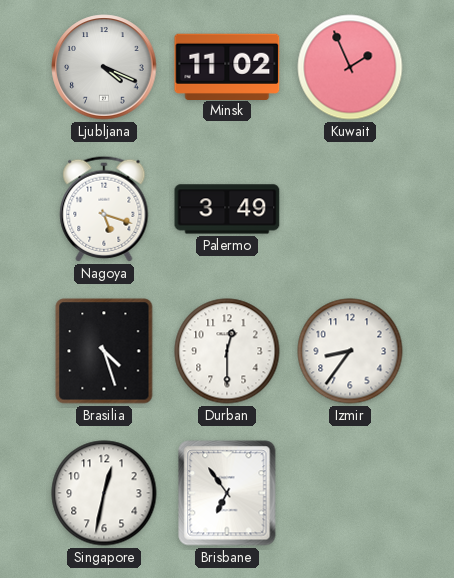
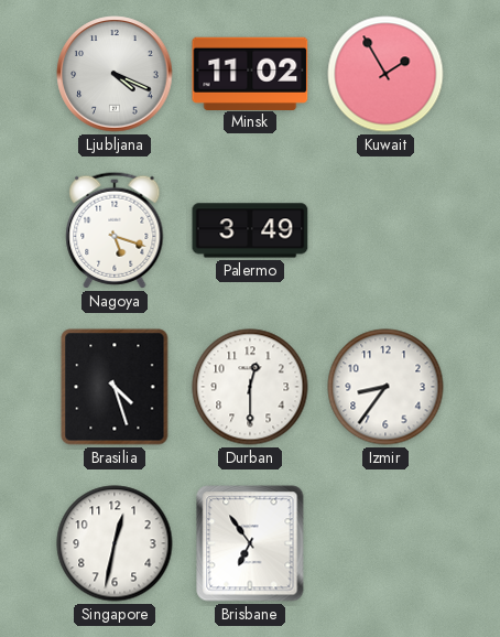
Kuwait: 1:56 -> 1:55 (385, 74)
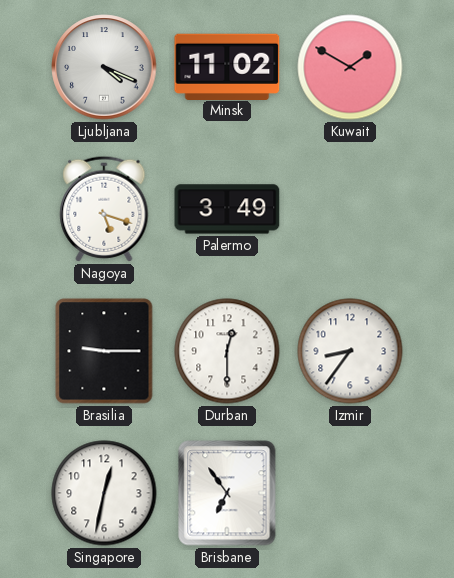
Kuwait: 1:55 -> 1:50 (350, 67)
Brasilia: 4:27 -> 9:15 (104, 351)
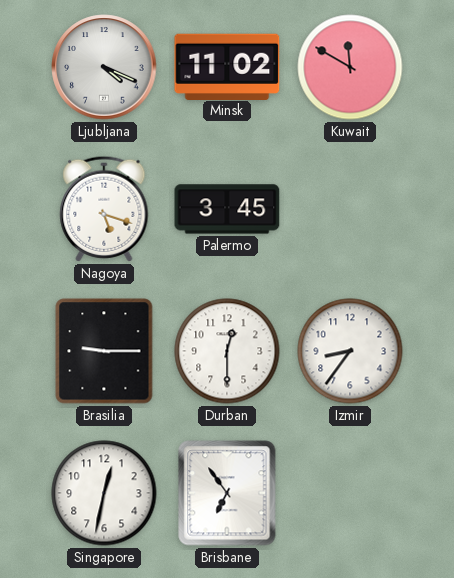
Kuwait: 1:50 -> 11:50 (350, 67)
Palermo: 3:49 -> 3:45 (227, 209)
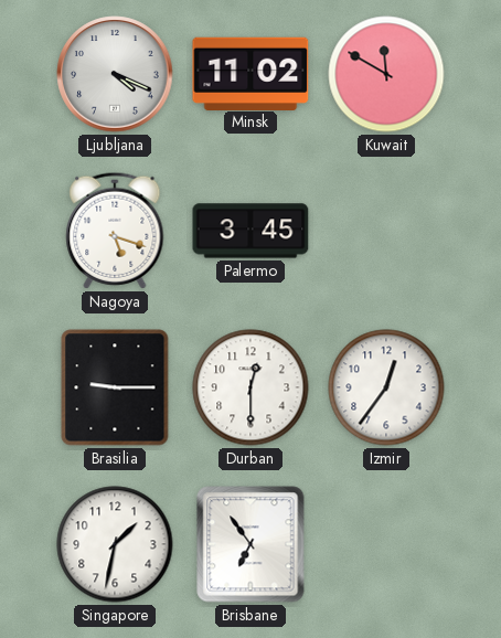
Izmir: 8:36 -> 12:36 (386, 387)
Singapore: 12:32 -> 1:32 (115, 544)
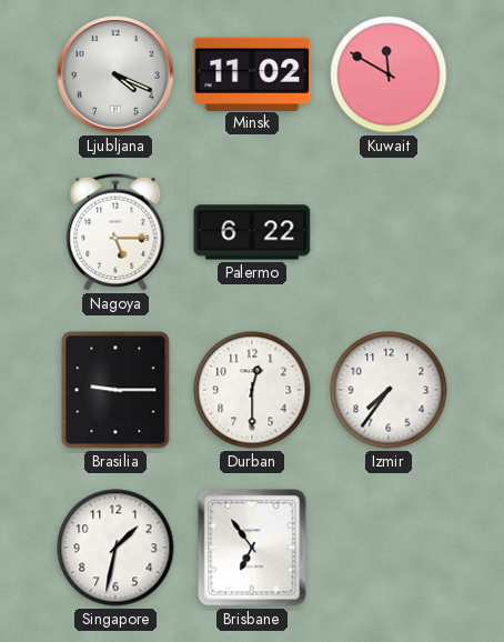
Nagoya: 5:18 -> 5:15 (115, 232)
Palermo: 3:45 -> 6:22 (252, 232)
Izmir: 12:36 -> 7:36 (389, 390)
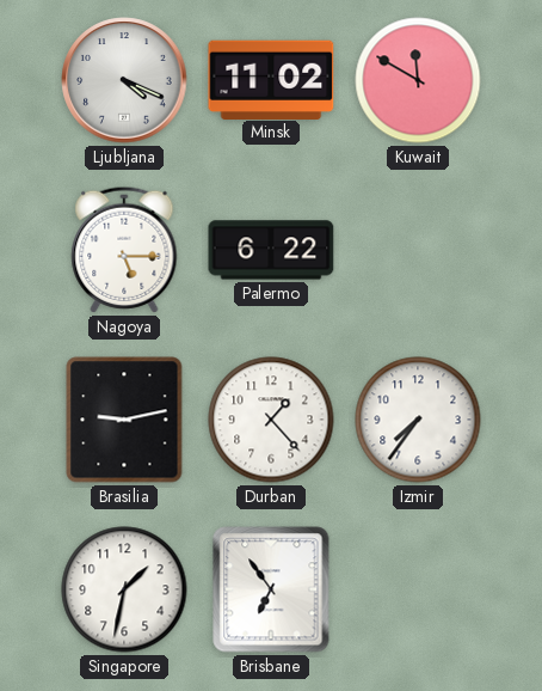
Brasilia: 9:15 -> 9:13 (124, 420)
Durban: 12:30 -> 1:23 (271, 420)
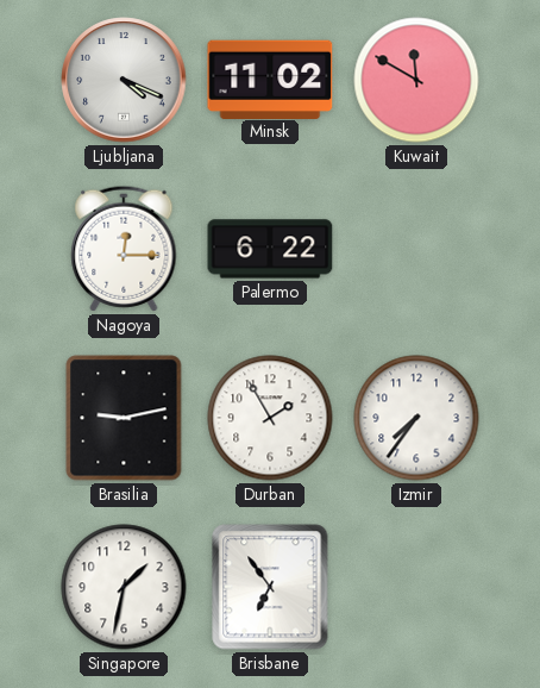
Nagoya: 5:15 -> 12:15 (124, 249)
Durban: 1:23 -> 1:55 (270, 418)
